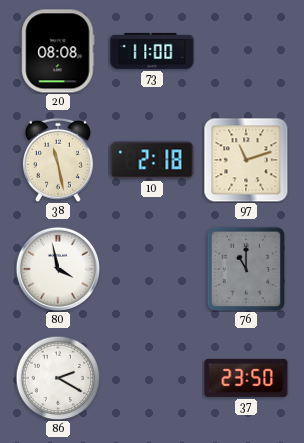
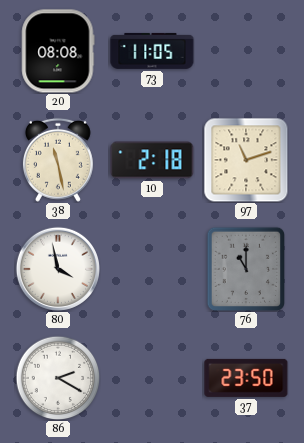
73: 11:00 -> 11:05 (152, 51)
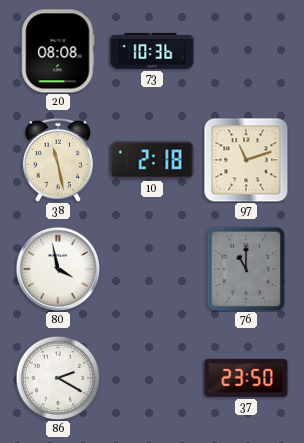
73: 11:05 -> 10:36 (152, 51)
